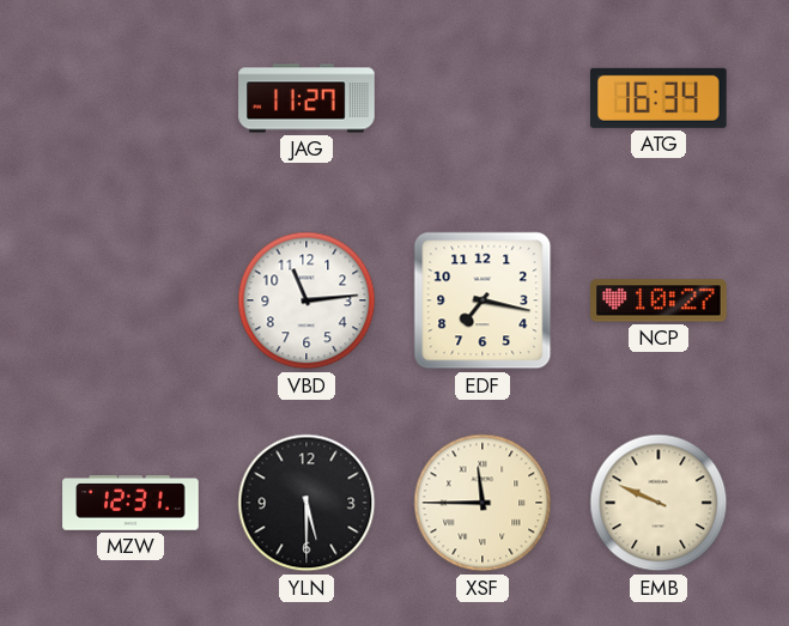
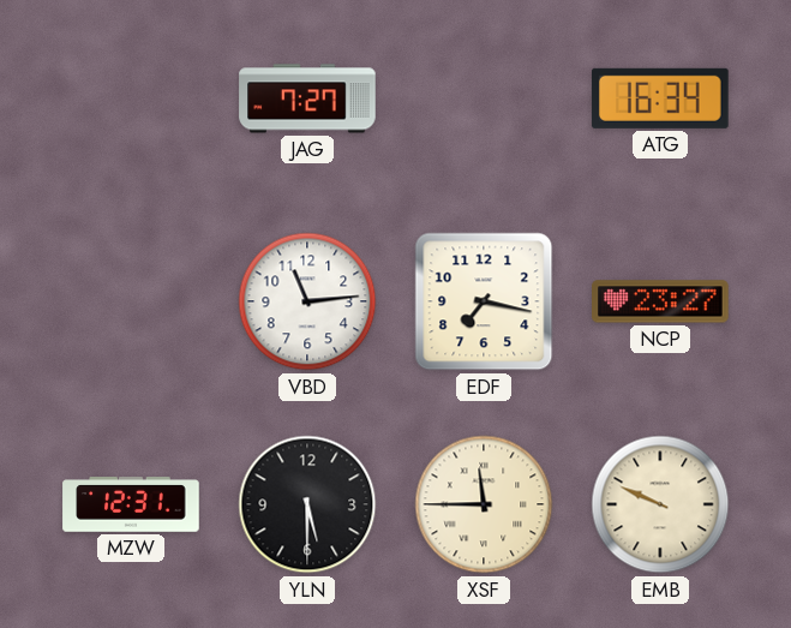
JAG: 11:27 -> 7:27 (307, 98)
NCP: 10:27 -> 23:27 (660, 301)
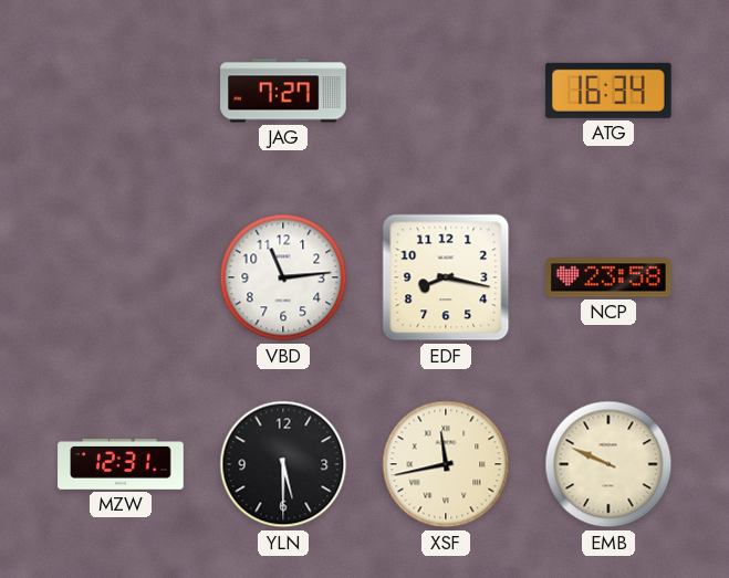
EDF: 7:17 -> 8:17 (446, 277)
NCP: 23:27 -> 23:58 (608, 277)
XSF: 11:45 -> 11:43 (446, 464)
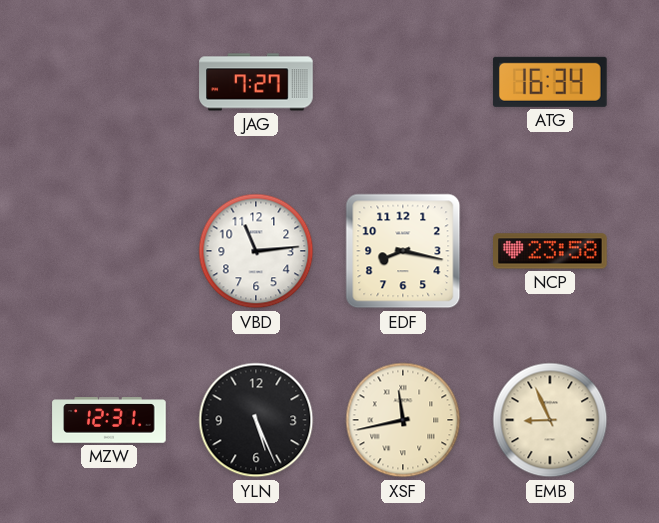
YLN: 5:30 -> 5:26 (256, 420)
EMB: 9:49 -> 8:56 (550, 420)
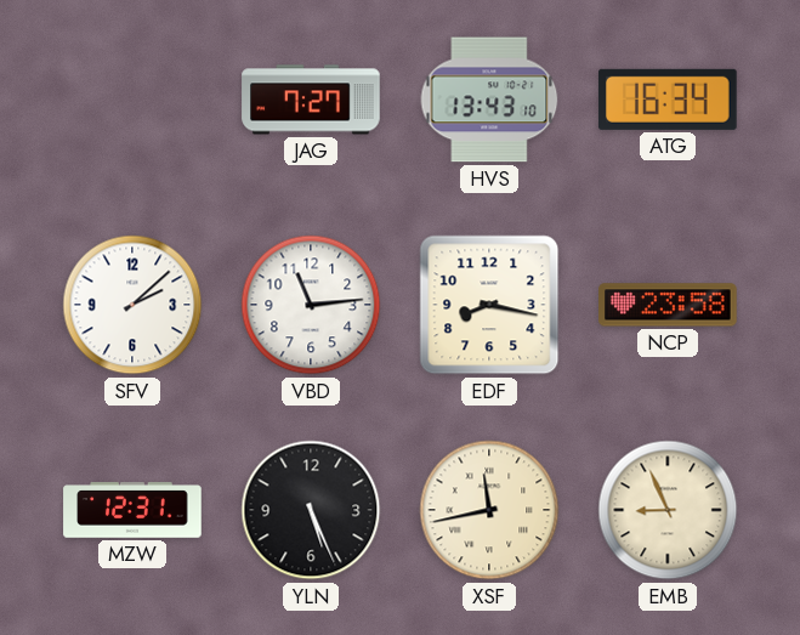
HVS: none -> 13:43 (489, 100)
SFV: none -> 2:08 (132, 305)
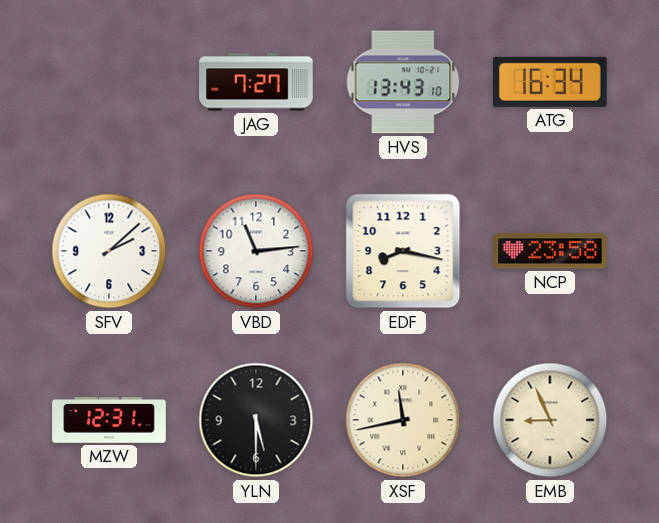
YLN: 5:26 -> 5:30 (256, 420)
